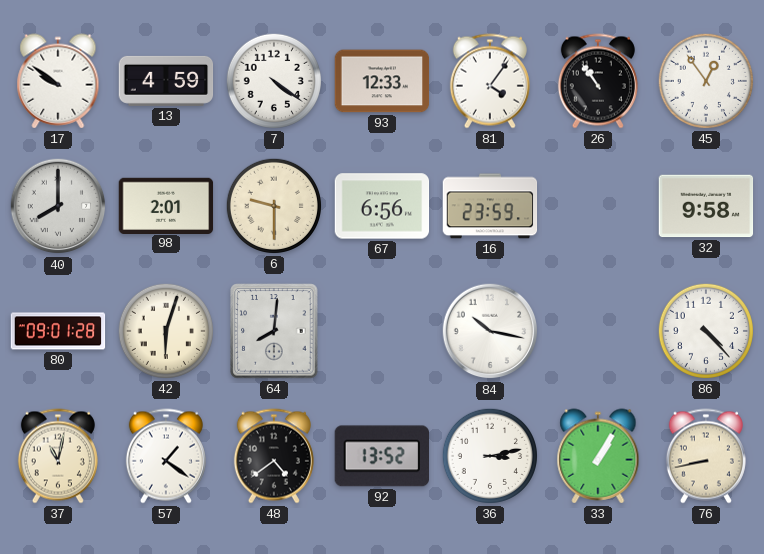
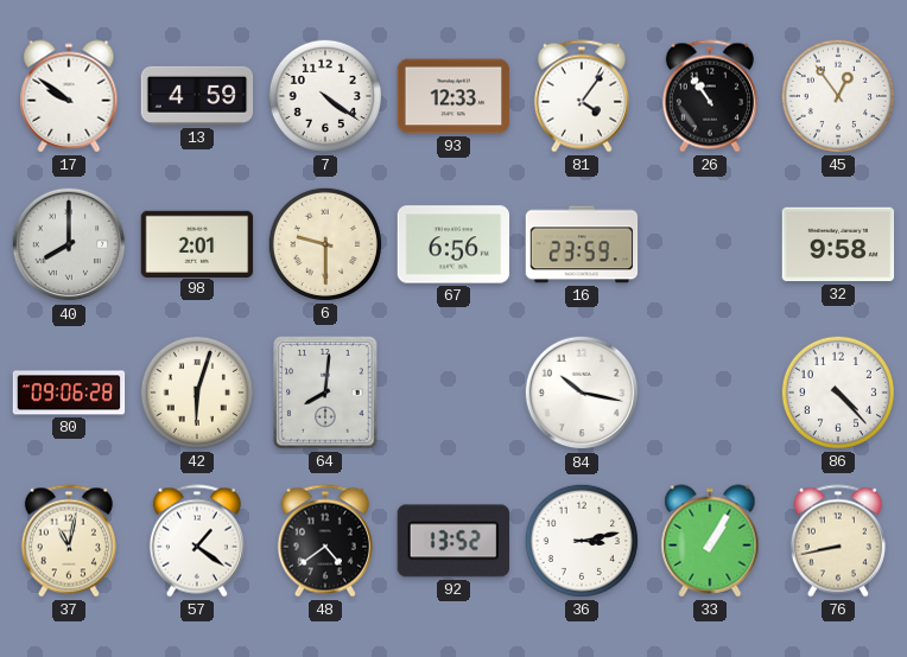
80: 09:01 -> 09:06 (69, 393)
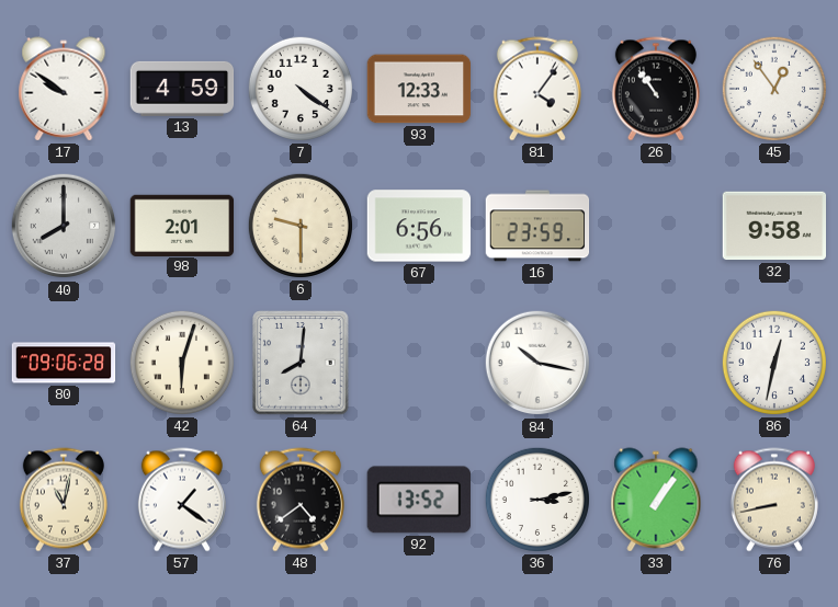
86: 4:23 -> 12:32 (774, 363)
33: 1:05 -> 1:06 (656, 500)
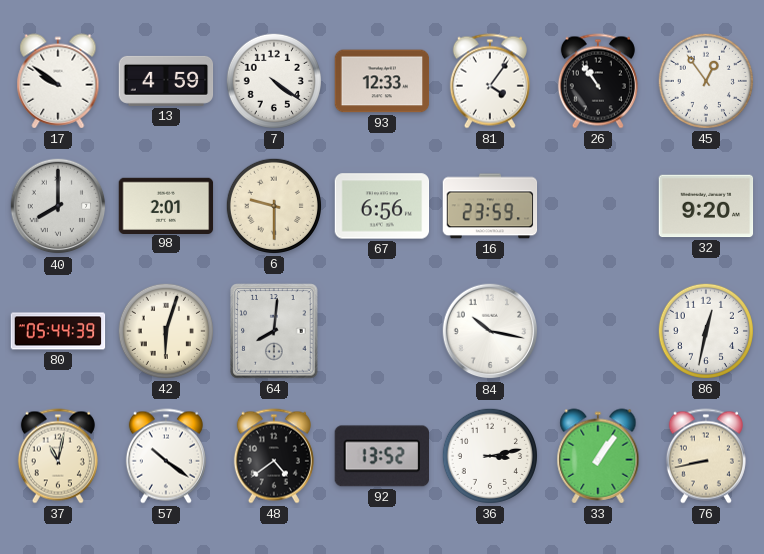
32: 9:58 -> 9:20 (706, 206)
80: 09:06 -> 05:44 (58, 331)
57: 1:21 -> 10:21 (166, 456)
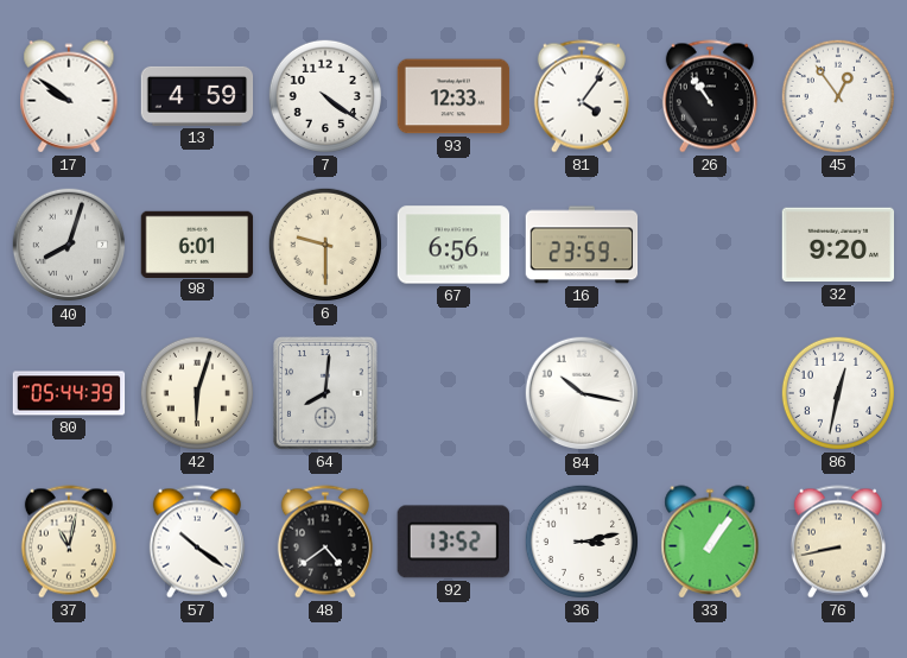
40: 8:00 -> 8:03 (69, 245)
98: 2:01 -> 6:01 (197, 243)
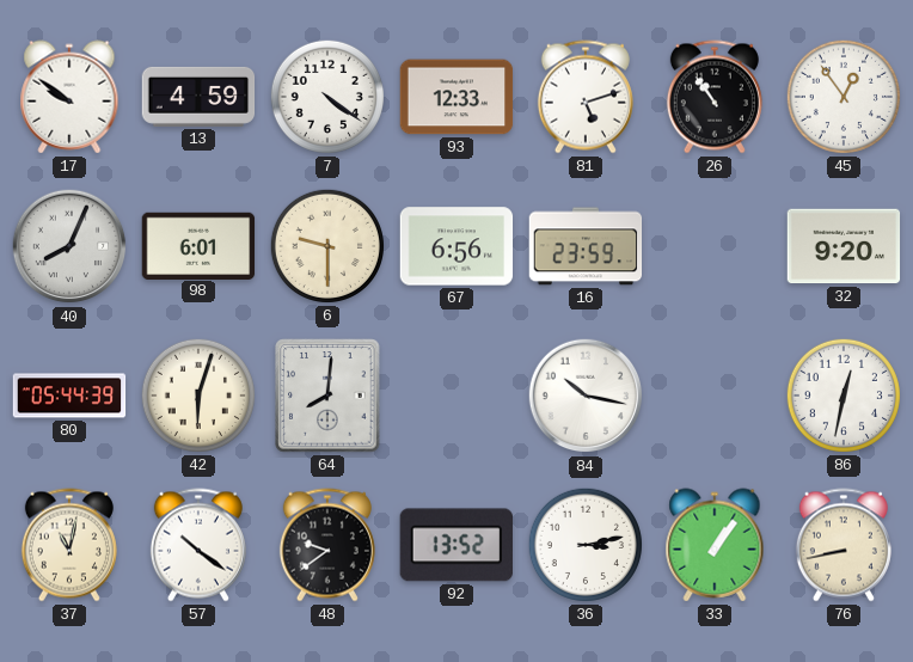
81: 4:06 -> 5:12 (586, 97)
40: 8:03 -> 8:04 (69, 246)
48: 4:39 -> 9:39 (327, 545)
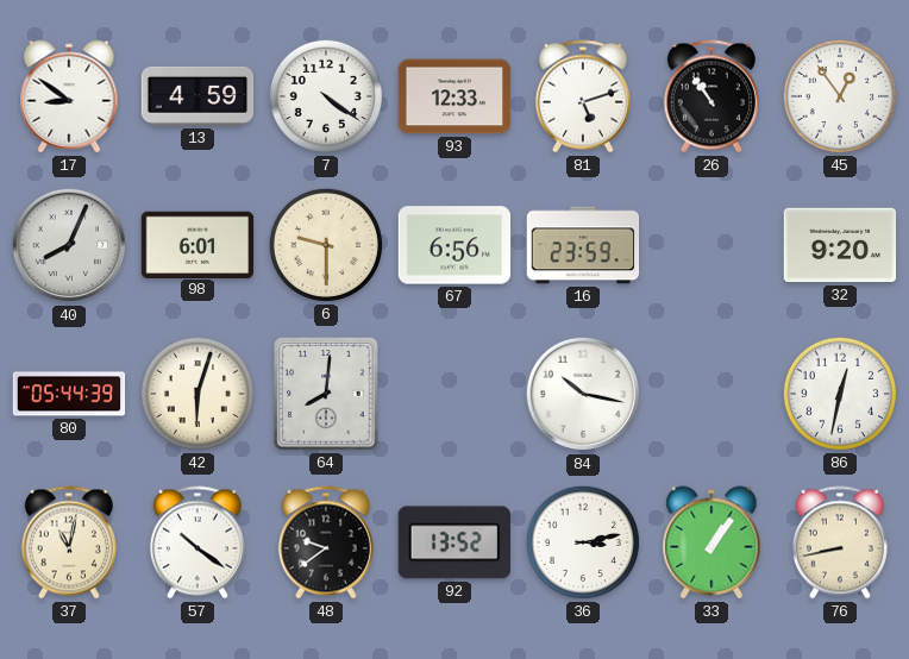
17: 9:51 -> 8:51 (69, 96)
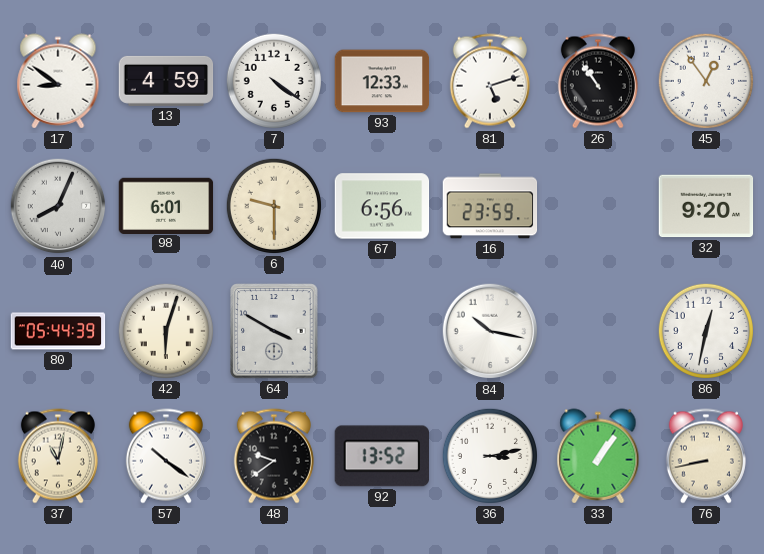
64: 8:01 -> 3:50 (274, 331)
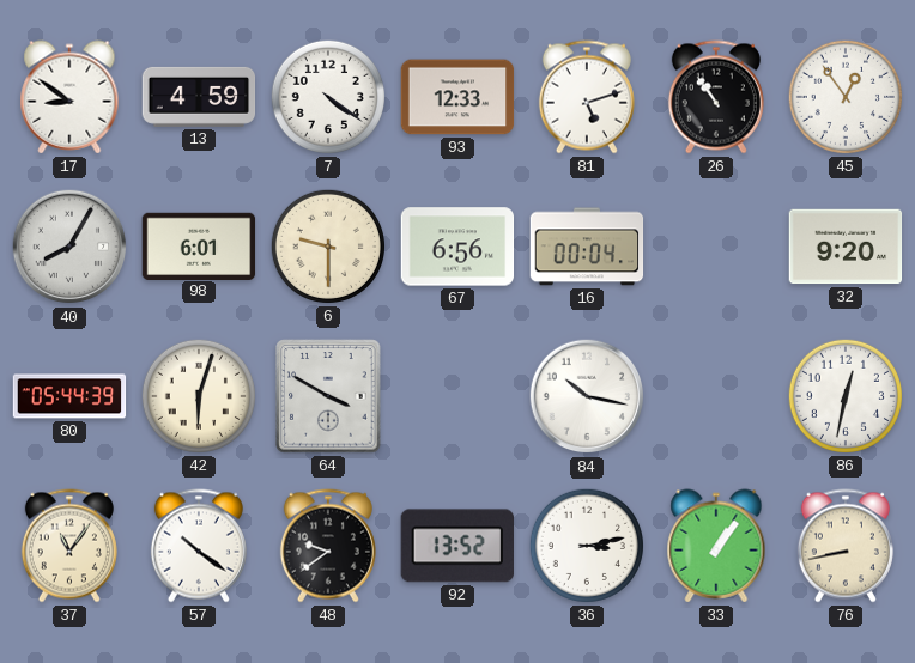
40: 8:04 -> 8:05 (69, 247)
16: 23:59 -> 00:04 (587, 247)
37: 11:02 -> 11:06 (69, 546)
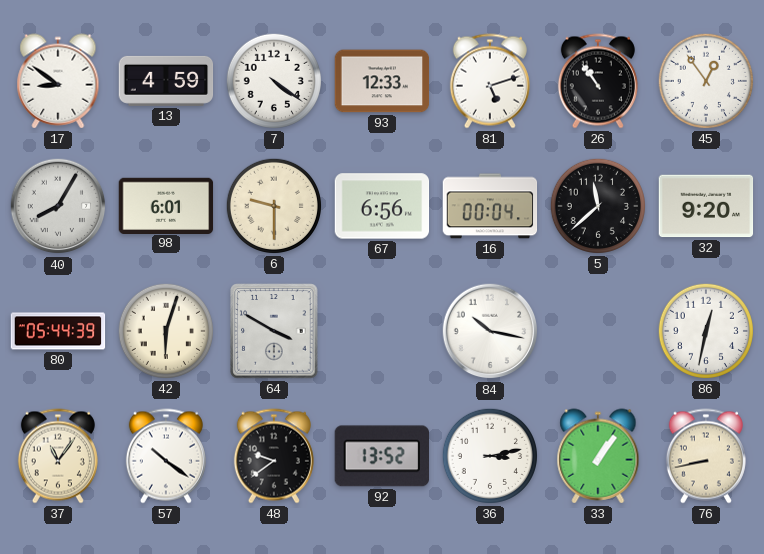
5: none -> 11:38 (598, 206)
